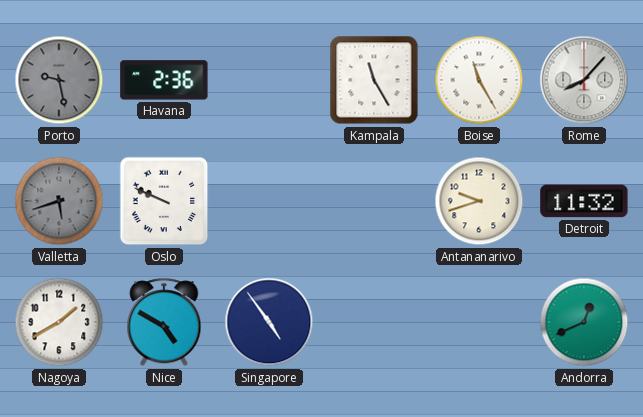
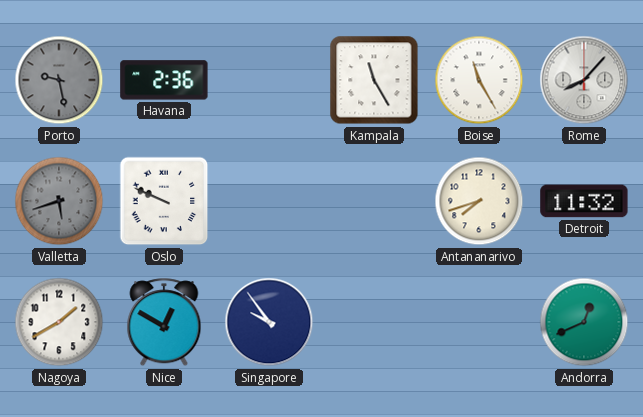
Antananarivo: 9:42 -> 7:42 (479, 201)
Nice: 4:50 -> 12:50 (164, 323)
Singapore: 4:54 -> 9:54 (269, 322)
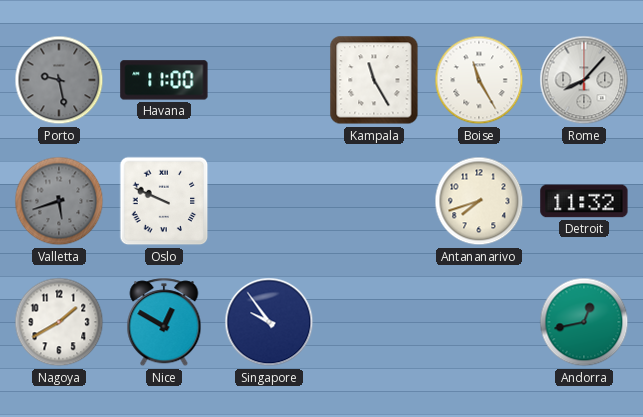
Havana: 2:36 -> 11:00 (164, 80)
Andorra: 12:41 -> 12:43 (584, 322)
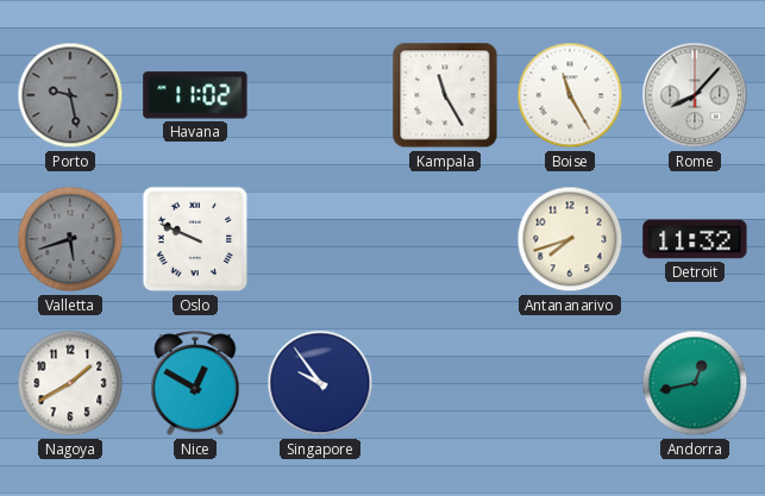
Havana: 11:00 -> 11:02 (195, 95)
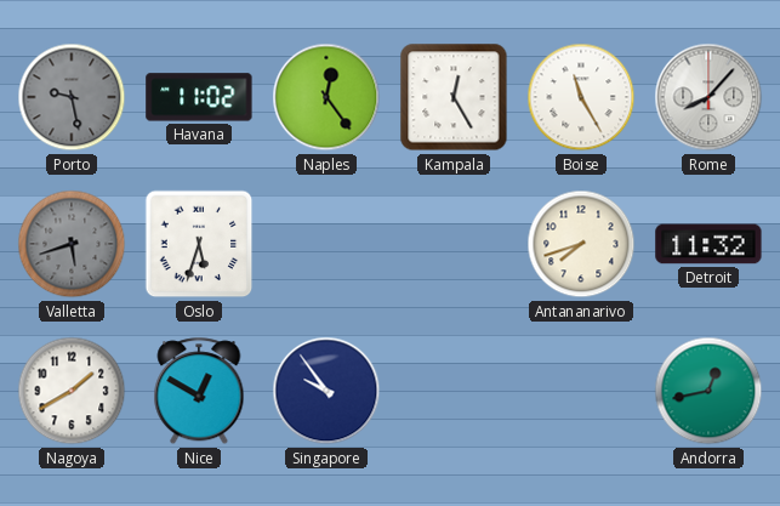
Naples: none -> 12:24 (326, 97)
Kampala: 11:25 -> 12:25 (454, 97)
Oslo: 9:49 -> 5:33 (199, 244)
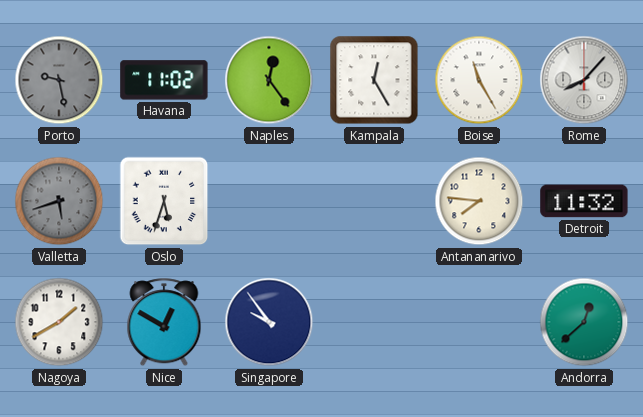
Antananarivo: 7:42 -> 7:46 (479, 201)
Andorra: 12:43 -> 12:38 (584, 322)
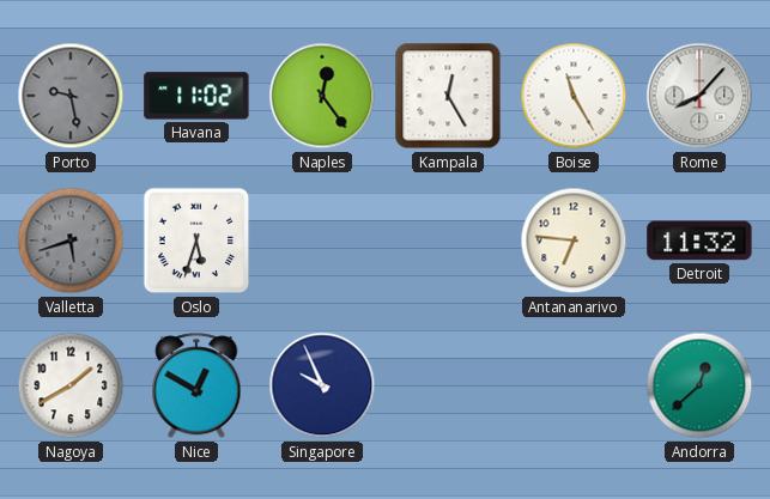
Antananarivo: 7:46 -> 6:46 (574, 241)
Singapore: 9:54 -> 9:56 (322, 385)
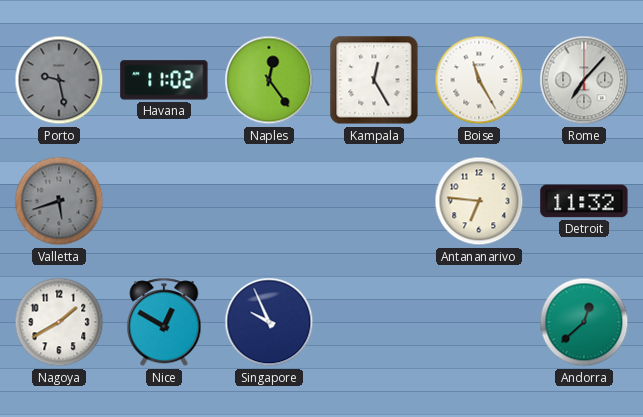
Rome: 8:07 -> 7:07 (584, 80)
Oslo: 5:33 -> none (196, 241)
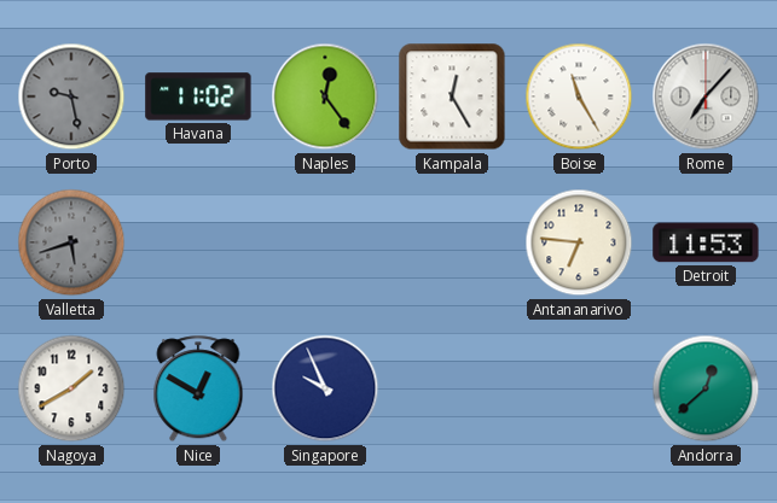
Detroit: 11:32 -> 11:53 (706, 242)
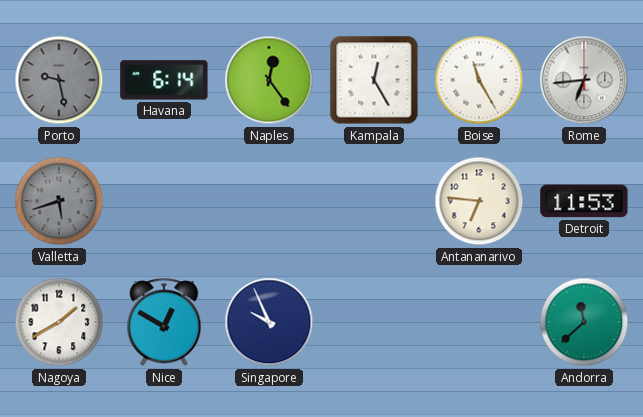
Havana: 11:02 -> 6:14 (164, 80)
Rome: 7:07 -> 6:44 (584, 80)
Andorra: 12:38 -> 11:38 (584, 322)
